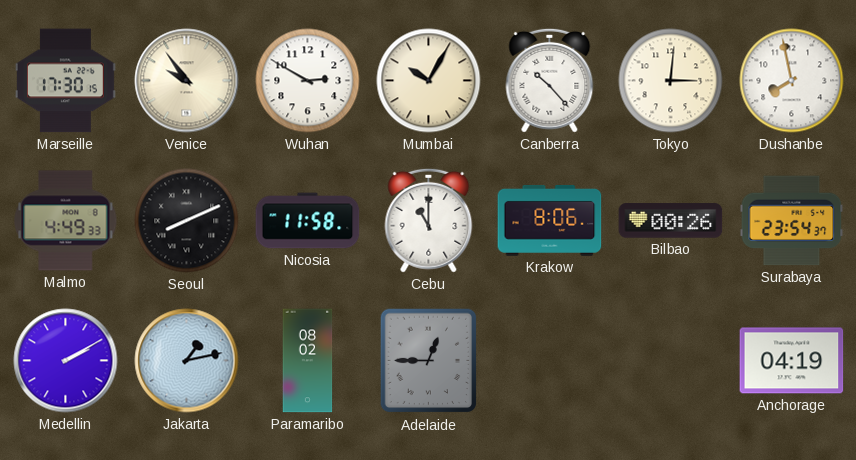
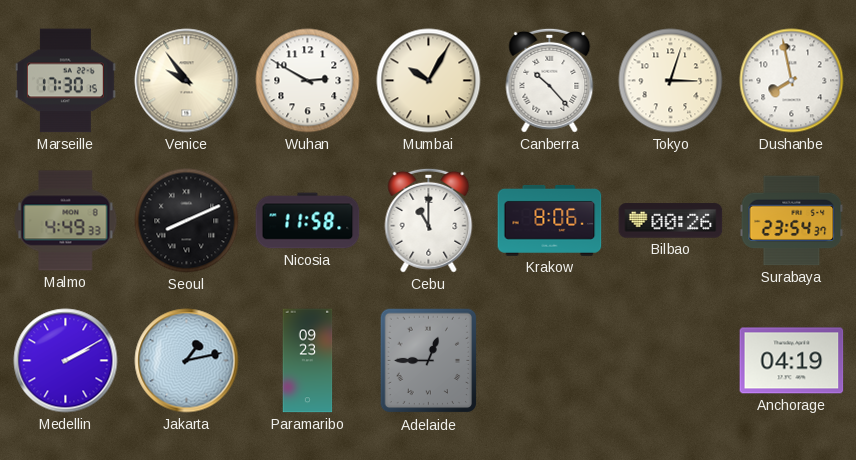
Tokyo: 3:01 -> 3:03 (671, 81)
Paramaribo: 08:02 -> 09:23 (308, 361)
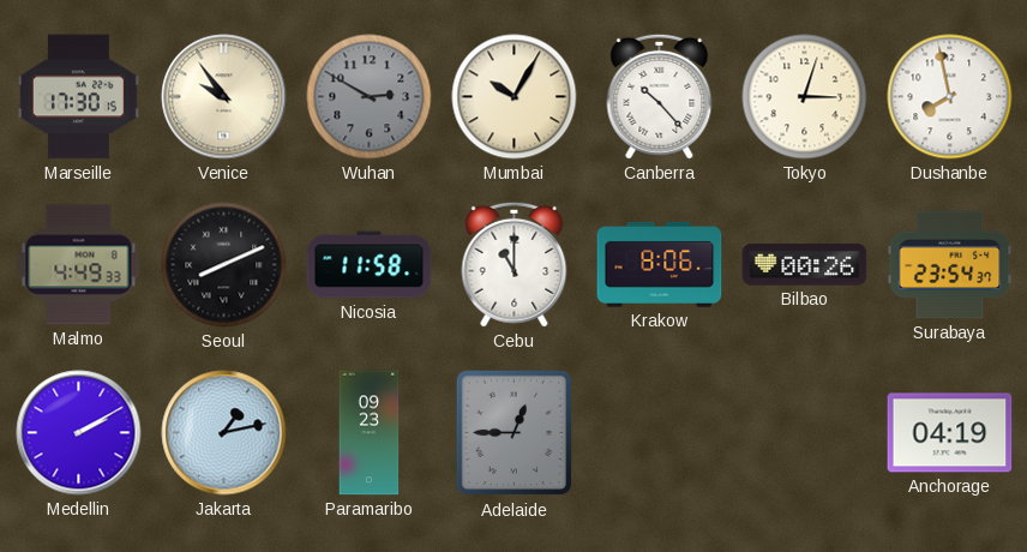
Wuhan dial: white -> grey (370, 97)
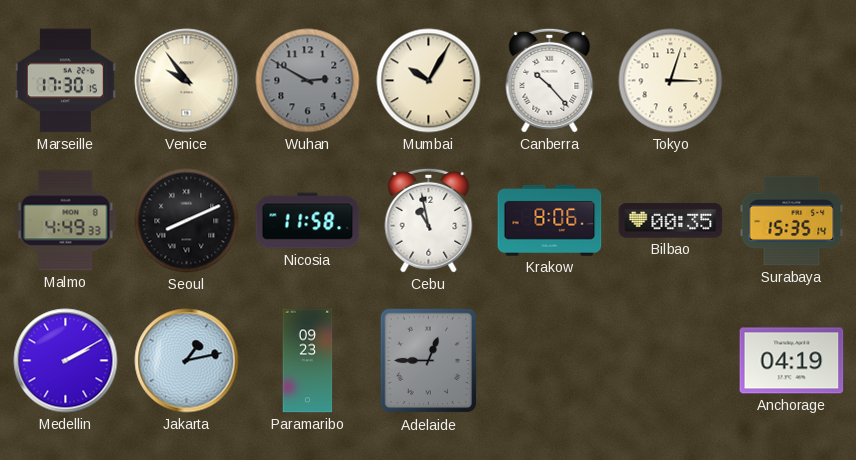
Dushanbe: 7:58 -> none (950, 97)
Cebu: 11:00 -> 10:58 (429, 220)
Bilbao: 00:26 -> 00:35 (671, 221)
Surabaya: 23:54 -> 15:35 (792, 221)
